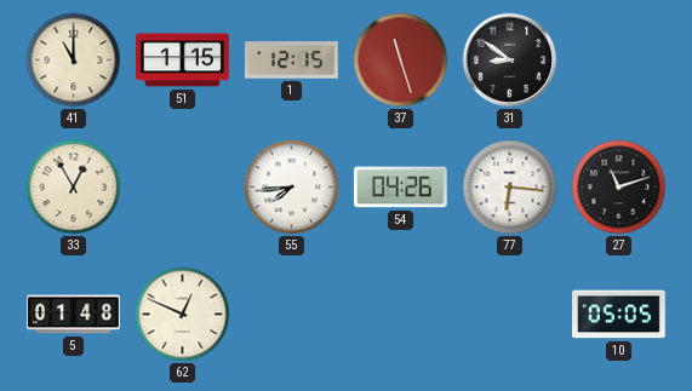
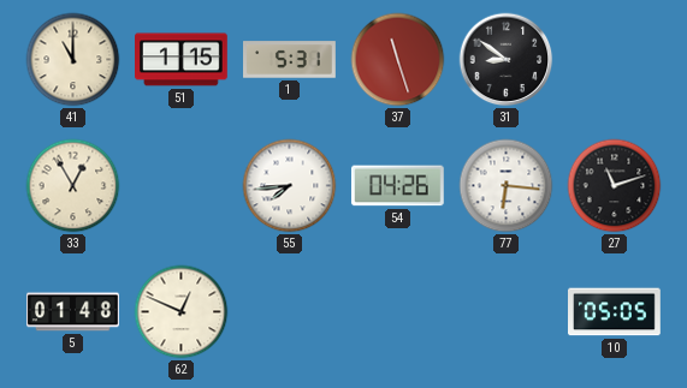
1: 12:15 -> 5:31 (290, 60)
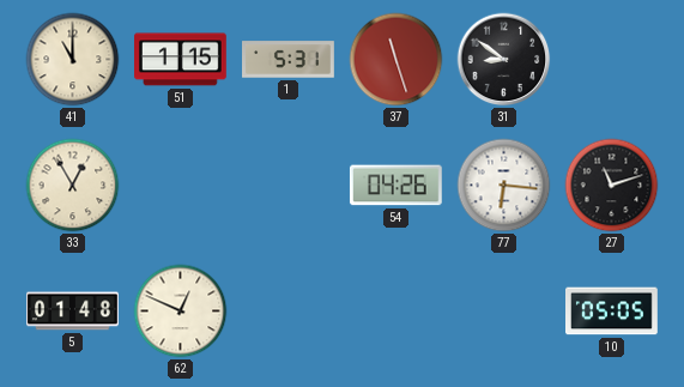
55: 7:44 -> none (290, 186)
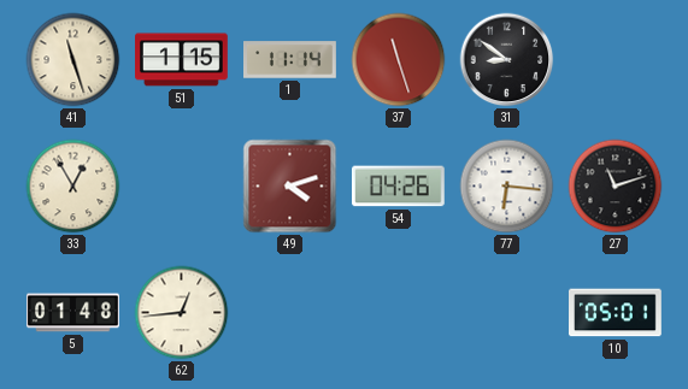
41: 11:00 -> 11:27 (73, 60)
1: 5:31 -> 11:14 (290, 60)
49: none -> 4:12 (290, 187)
62: 12:49 -> 12:44 (182, 313)
10: 05:05 -> 05:01 (616, 313)
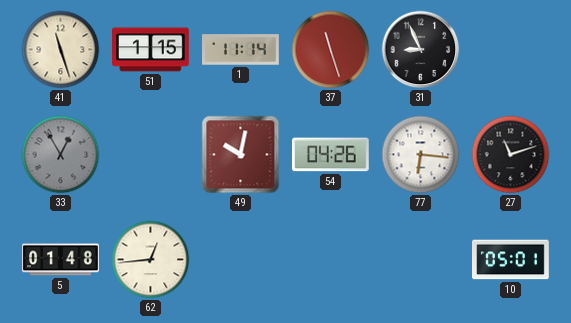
31: 8:51 -> 8:56 (421, 50)
33 dial: cream -> grey (61, 155)
49: 4:12 -> 10:02 (241, 155)
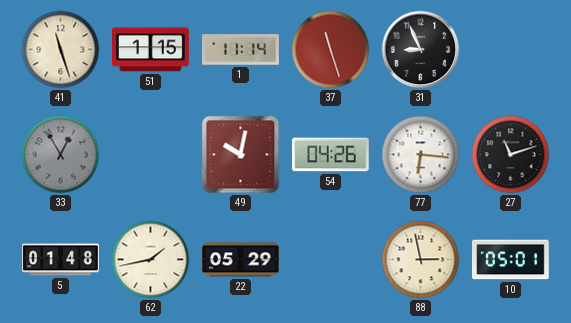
62: 12:44 -> 1:43 (151, 260)
22: none -> 05:29 (241, 260)
88: none -> 2:58 (421, 260)
